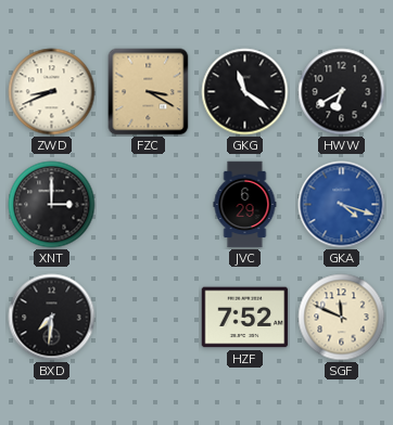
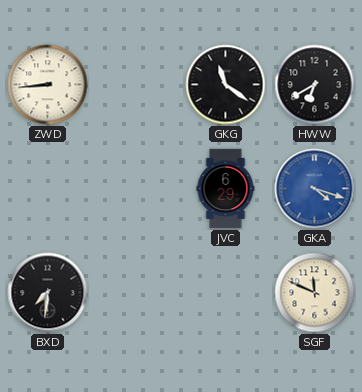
ZWD: 8:41 -> 8:44 (48, 85)
FZC: 3:20 -> none (149, 92)
XNT: 3:00 -> none (52, 205)
HZF: 7:52 -> none (245, 318)
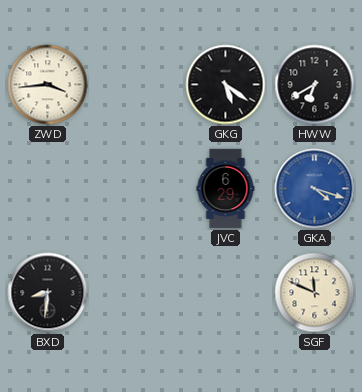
ZWD: 8:44 -> 3:44 (48, 85)
GKG: 11:21 -> 5:21 (226, 85)
BXD: 7:31 -> 8:31 (48, 293)
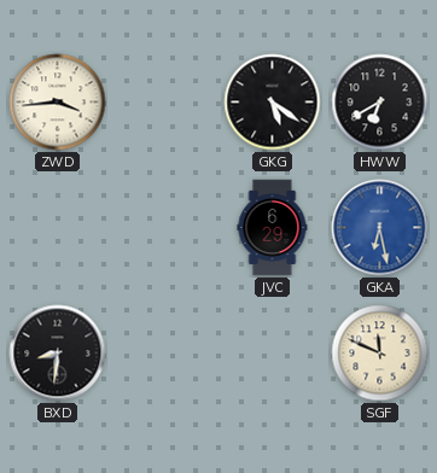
GKA: 4:18 -> 6:28 (380, 228)
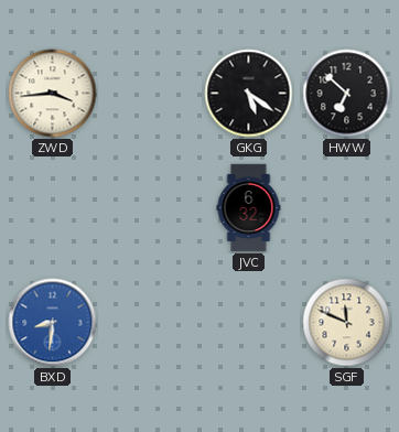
HWW: 6:40 -> 6:52 (347, 94)
JVC: 6:29 -> 6:32 (249, 208)
GKA: 6:28 -> none (380, 228)
BXD dial: black -> blue (53, 323)
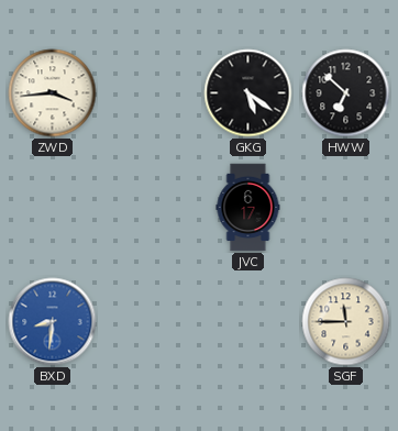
JVC: 6:32 -> 6:17 (248, 208)
SGF: 11:49 -> 11:45 (346, 322)
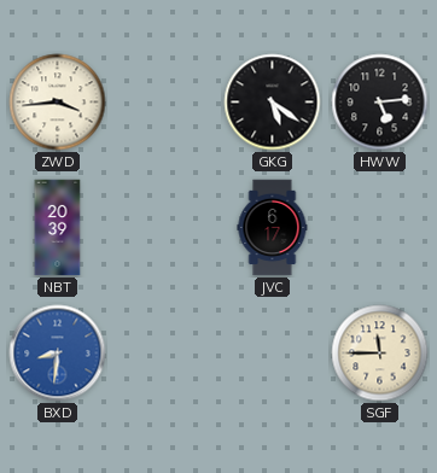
HWW: 6:52 -> 5:14 (380, 103)
NBT: none -> 20:39 (58, 228)
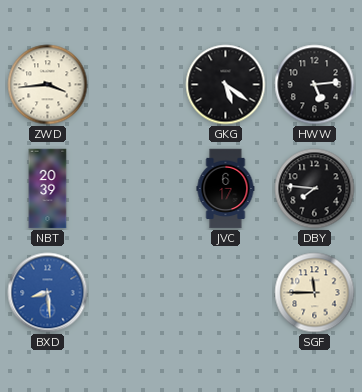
DBY: none -> 7:46 (315, 189)
BXD: 8:31 -> 8:29 (48, 293)
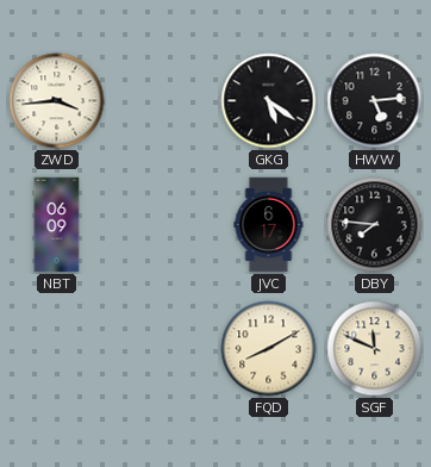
NBT: 20:39 -> 06:09 (57, 225)
BXD: 8:29 -> none (48, 293)
FQD: none -> 8:10 (269, 349)
SGF: 11:45 -> 11:49 (375, 349)
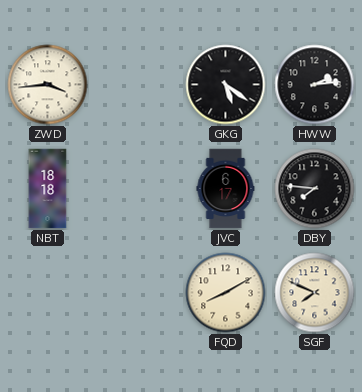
HWW: 5:14 -> 2:14 (315, 85)
NBT: 06:09 -> 18:18 (48, 189)
SGF: 11:49 -> 7:49 (315, 293)
